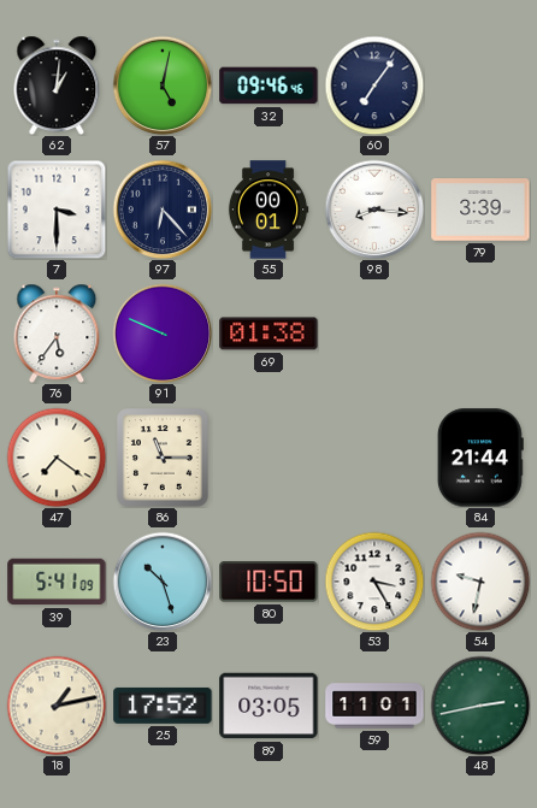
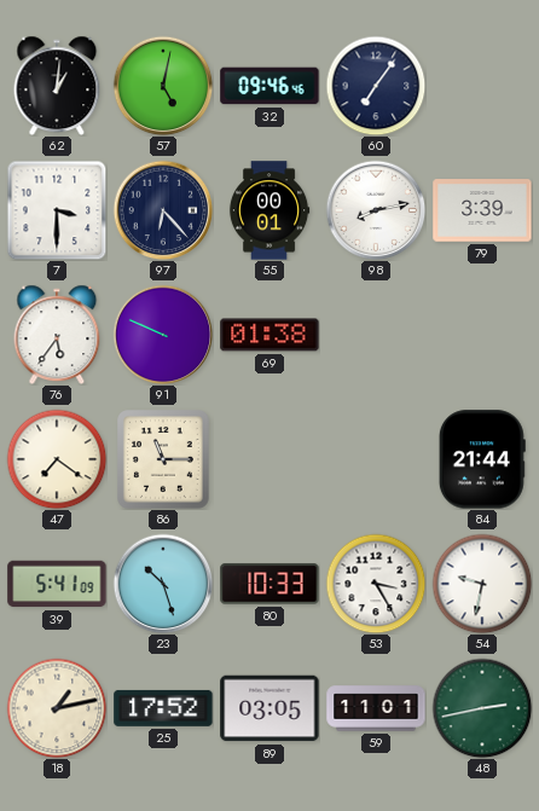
98: 8:16 -> 8:13 (376, 210)
80: 10:50 -> 10:33 (269, 584)
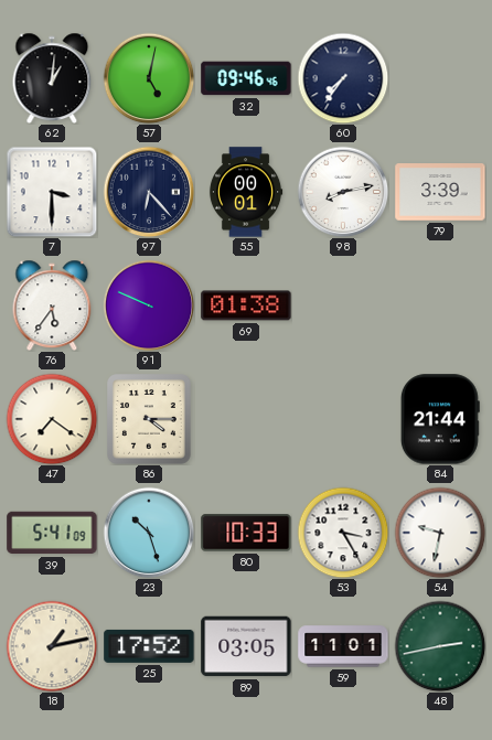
60: 7:06 -> 7:36 (343, 78)
86: 11:15 -> 4:15 (150, 420)
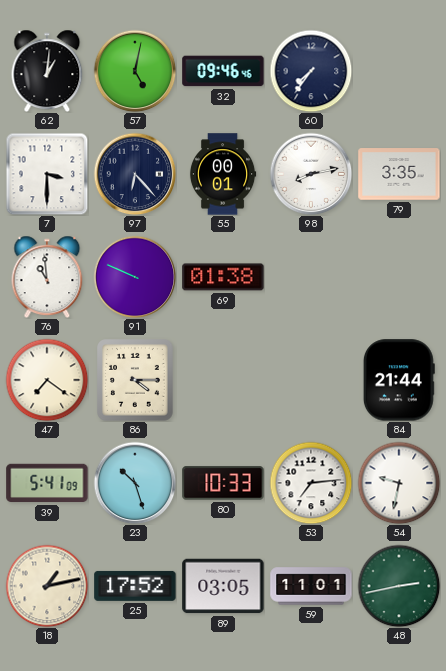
79: 3:39 -> 3:35 (399, 174)
76: 5:36 -> 10:59 (47, 277)
53: 3:25 -> 7:14 (311, 483)
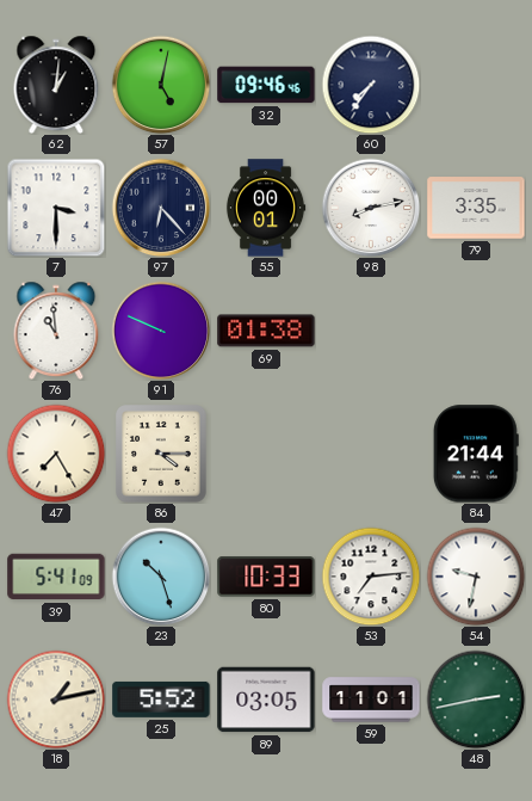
47: 7:21 -> 7:25 (56, 454)
25: 17:52 -> 5:52 (161, 700)
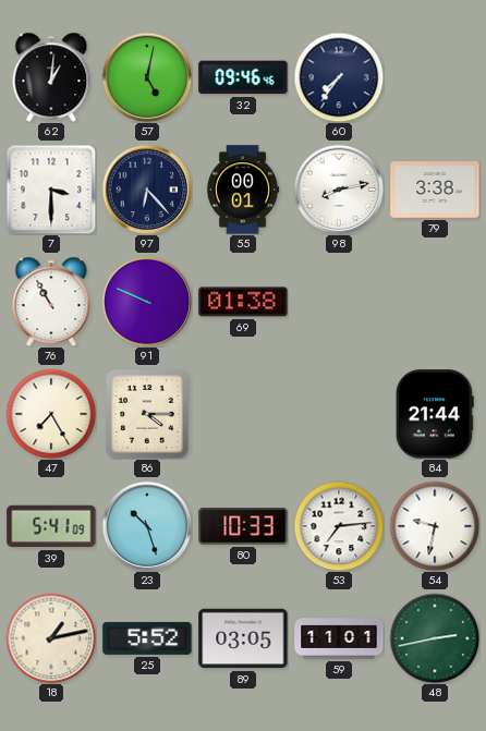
79: 3:35 -> 3:38 (435, 190)
76: 10:59 -> 10:55 (51, 302)
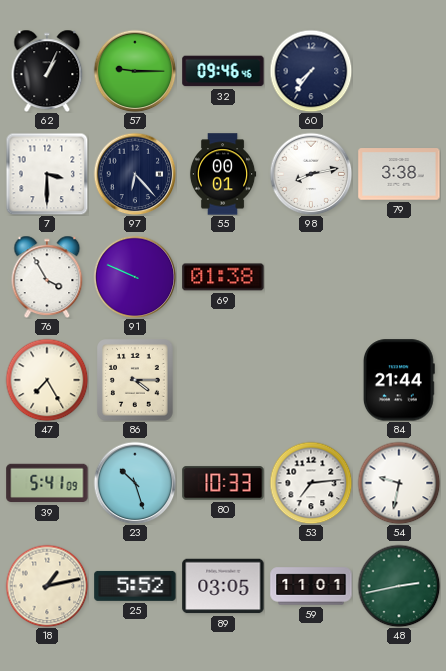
62: 1:01 -> 1:04 (47, 71)
57: 5:02 -> 9:15 (135, 71)
76: 10:55 -> 3:55 (47, 277)
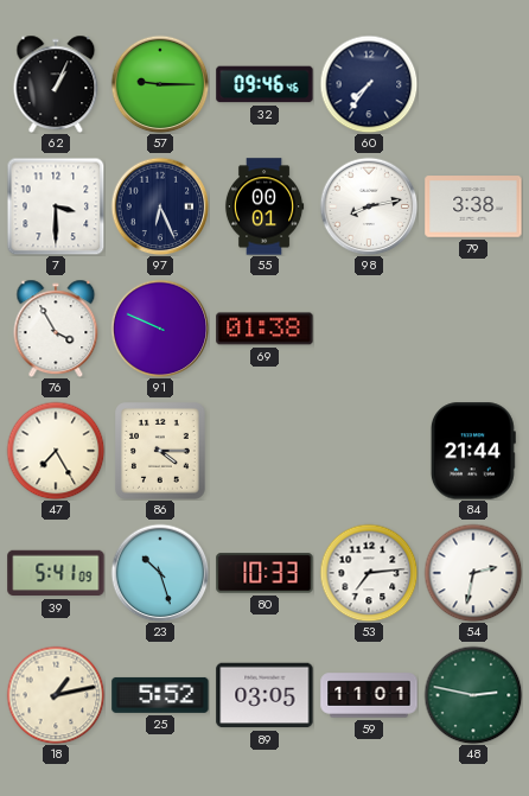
97: 6:23 -> 6:26 (160, 206)
54: 9:32 -> 2:32 (473, 573)
48: 2:43 -> 2:47 (473, 695)
